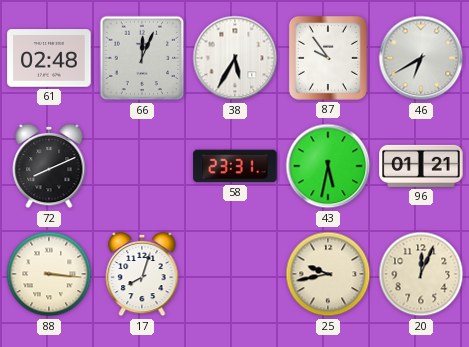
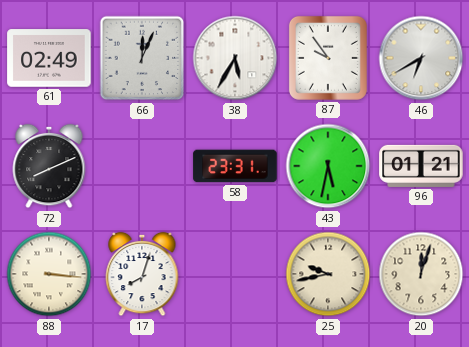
61: 02:48 -> 02:49 (49, 58)
20: 12:04 -> 12:03 (421, 274)
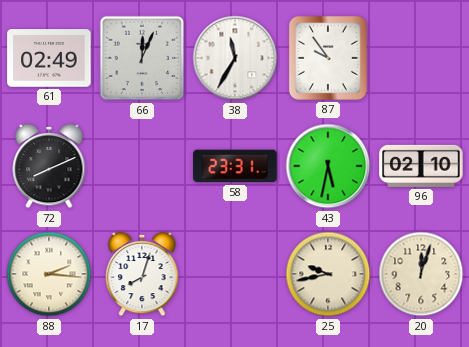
38: 5:35 -> 11:35 (235, 58)
46: 6:40 -> none (421, 58)
96: 01:21 -> 02:10 (421, 166)
88: 3:16 -> 2:16 (49, 274)
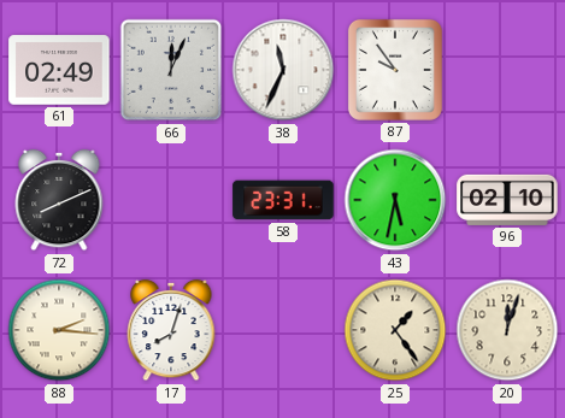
38: 11:35 -> 11:34 (283, 70)
25: 9:43 -> 1:24 (395, 330)
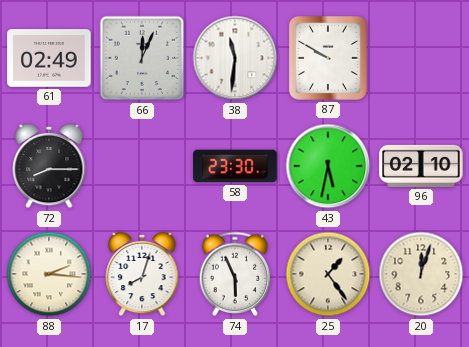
38: 11:34 -> 11:31 (235, 58)
87: 9:54 -> 9:50 (328, 58)
72: 8:11 -> 8:15 (49, 166)
58: 23:31 -> 23:30 (235, 166)
74: none -> 5:56 (235, 274)
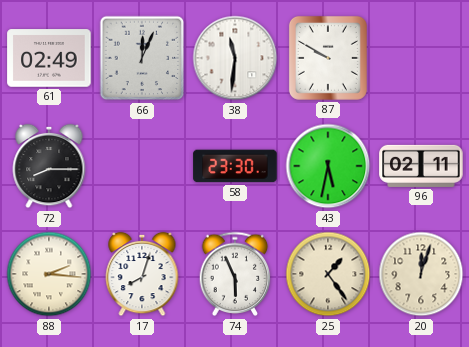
96: 02:10 -> 02:11 (421, 166)
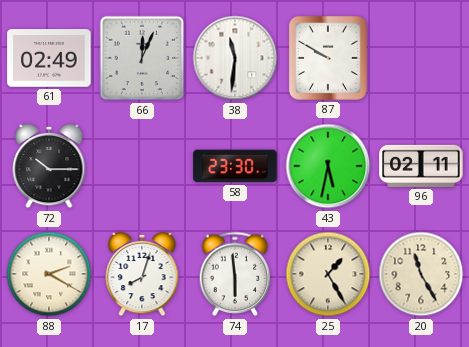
72: 8:15 -> 10:15 (49, 166)
88: 2:16 -> 2:20 (49, 274)
74: 5:56 -> 5:59 (235, 274)
25: 1:24 -> 1:25 (328, 274)
20: 12:03 -> 11:25 (421, 274)
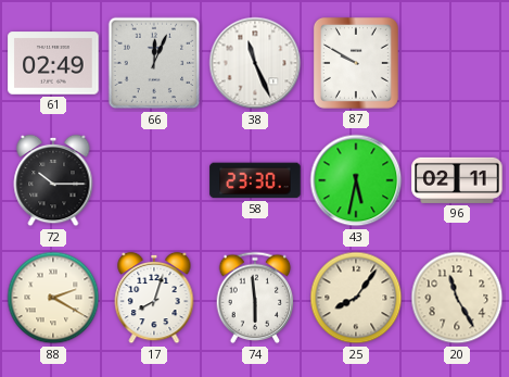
38: 11:31 -> 11:26 (255, 63)
25: 1:25 -> 8:06 (356, 298)
